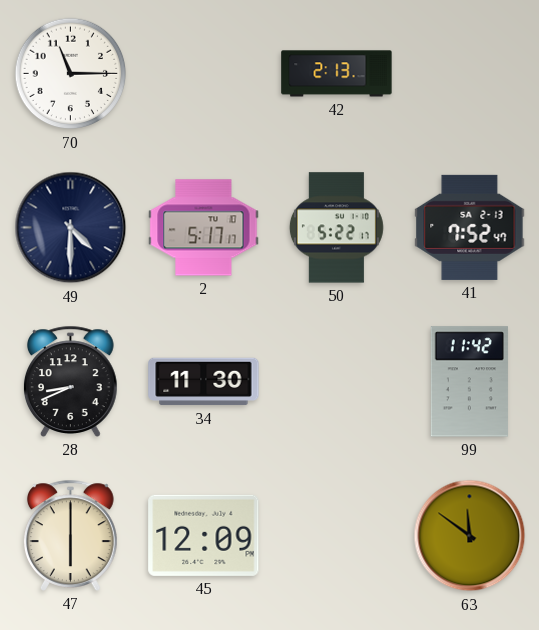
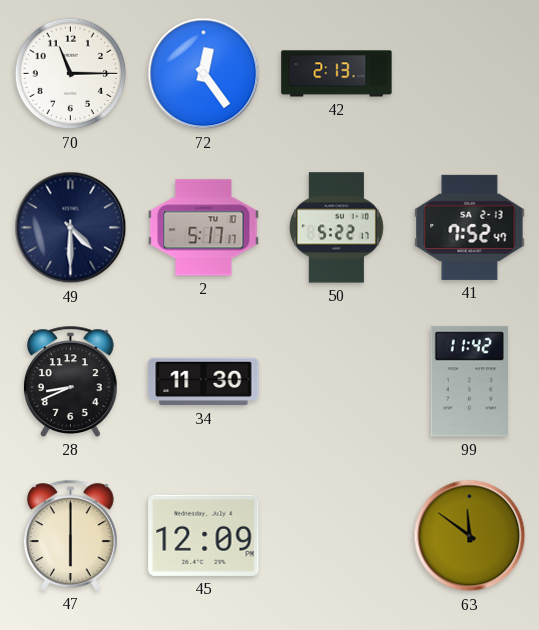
72: none -> 12:24 (204, 74)
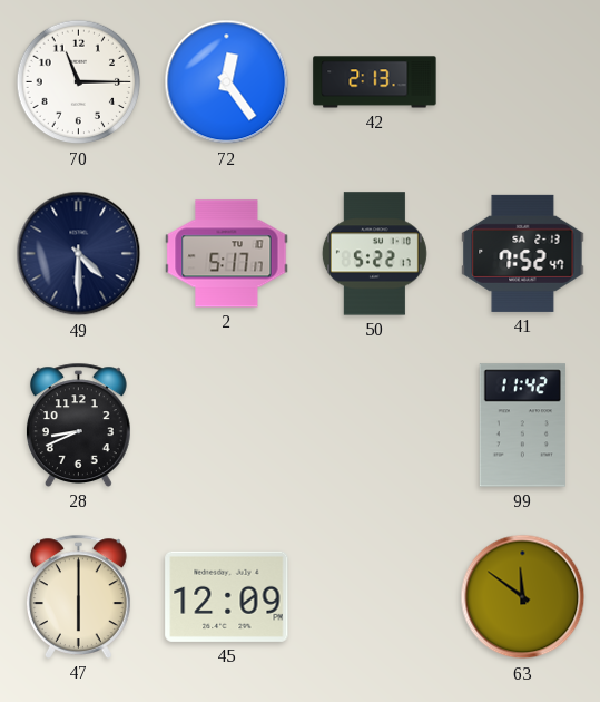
34: 11:30 -> none (204, 382)
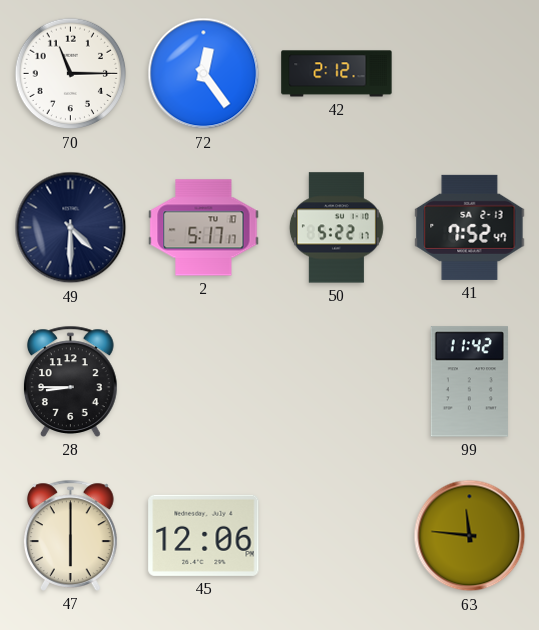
42: 2:13 -> 2:12 (337, 74)
28: 8:41 -> 8:45 (70, 381)
45: 12:09 -> 12:06 (204, 535)
63: 11:51 -> 11:46 (470, 536)
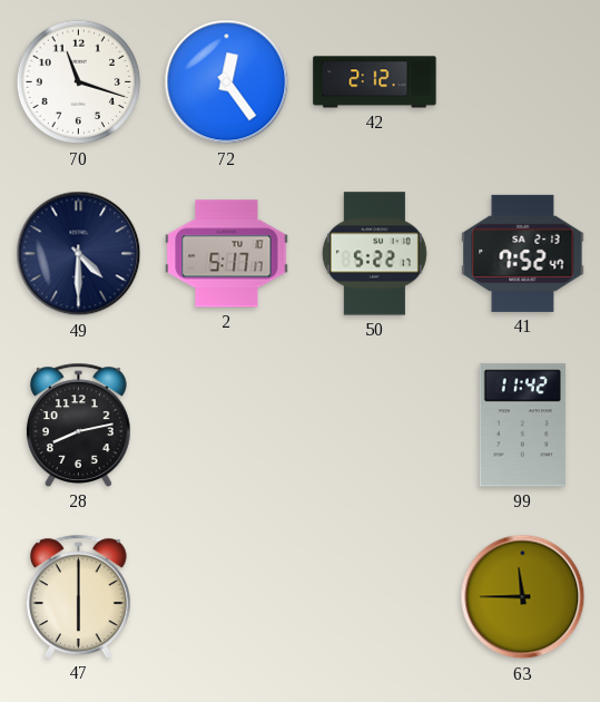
70: 11:15 -> 11:18 (79, 82)
28: 8:45 -> 8:13 (78, 425)
45: 12:06 -> none (204, 535)
63: 11:46 -> 11:45 (523, 597)
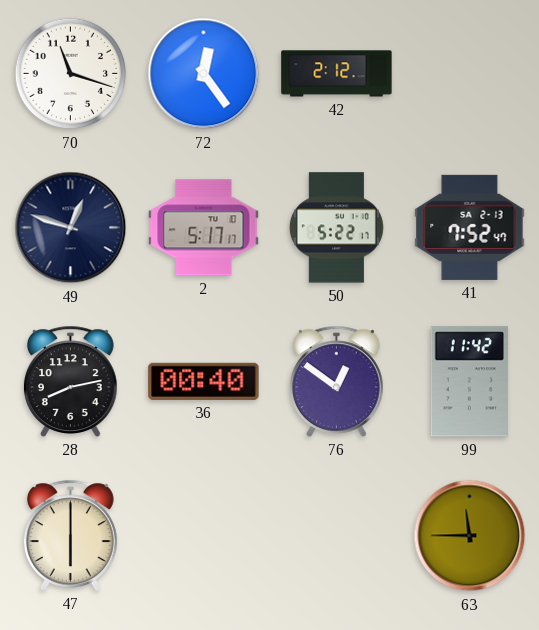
49: 4:30 -> 12:48 (71, 228)
36: none -> 00:40 (204, 381)
76: none -> 12:51 (336, 381)
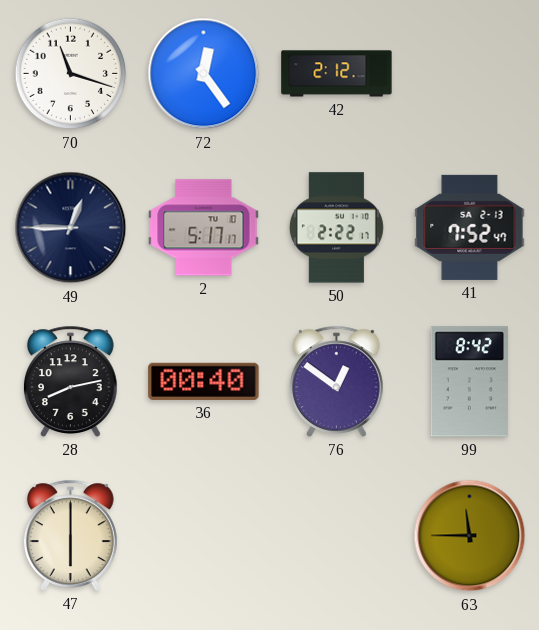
49: 12:48 -> 12:45 (71, 228)
50: 5:22 -> 2:22 (336, 228)
99: 11:42 -> 8:42 (469, 382)
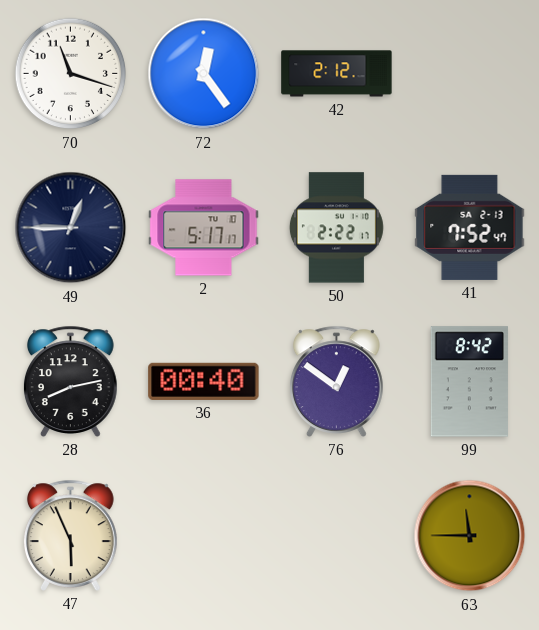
47: 6:00 -> 5:56 (70, 535)
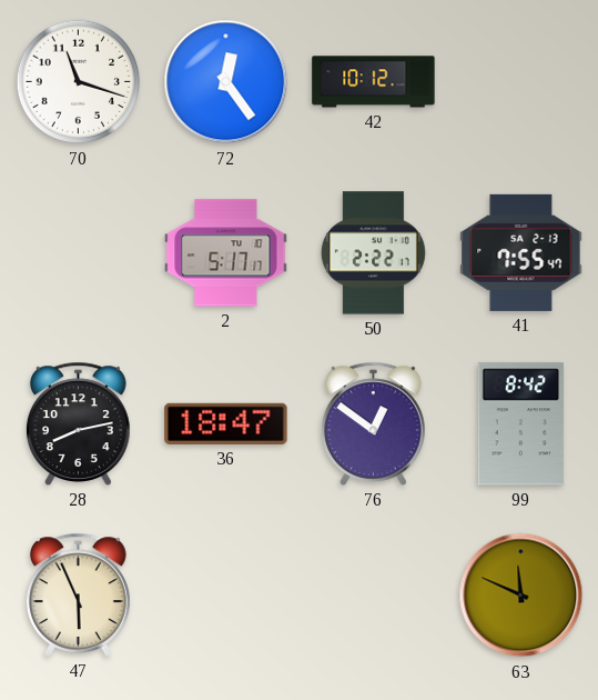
42: 2:12 -> 10:12 (374, 82)
49: 12:45 -> none (71, 228)
41: 7:52 -> 7:55 (521, 252)
36: 00:40 -> 18:47 (226, 423)
63: 11:45 -> 11:49 (521, 596)
